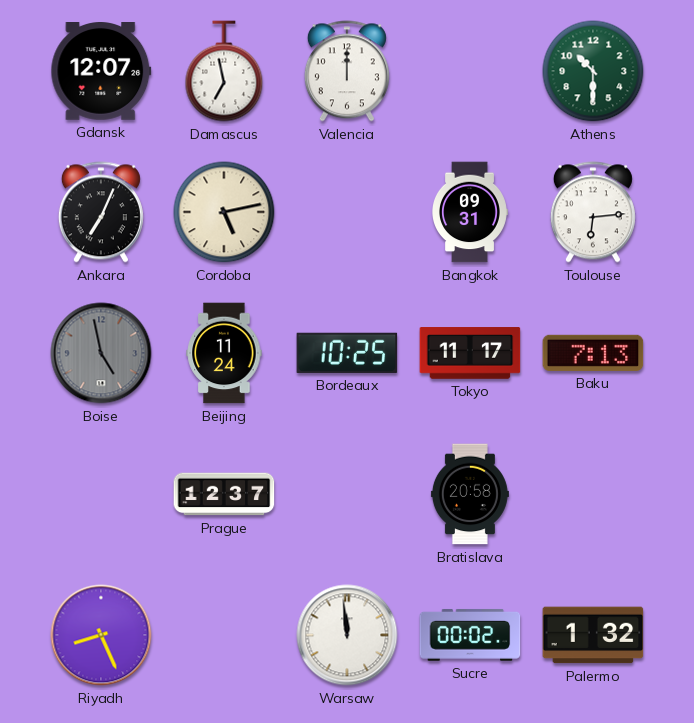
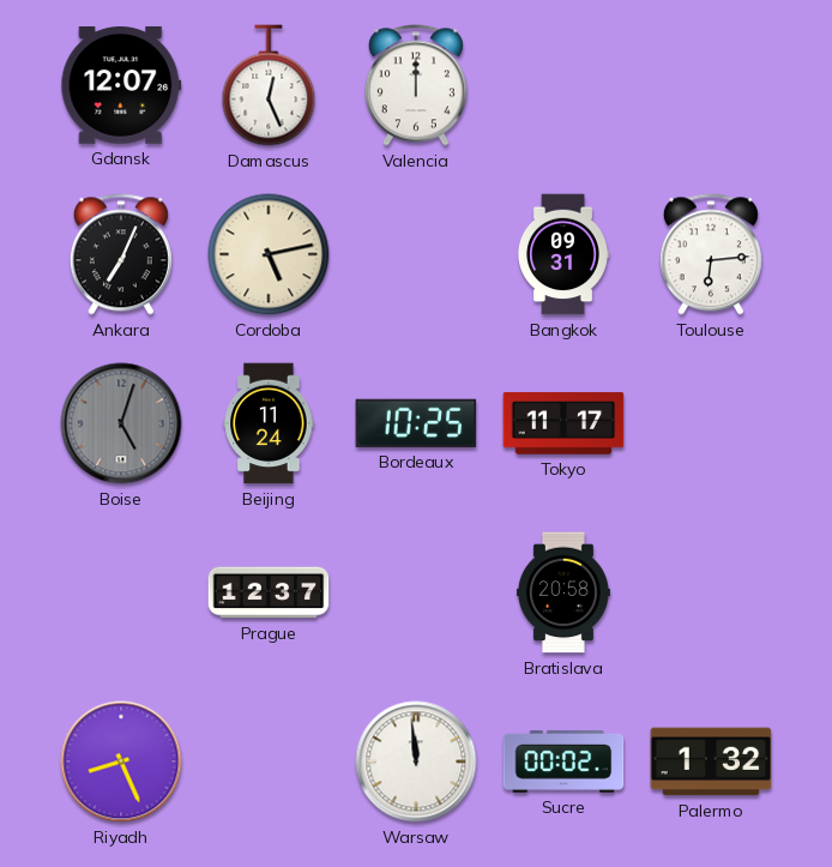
Damascus: 6:58 -> 12:26 (269, 85)
Athens: 10:30 -> none (593, 71)
Boise: 4:58 -> 5:03 (121, 423)
Baku: 7:13 -> none (593, 353)
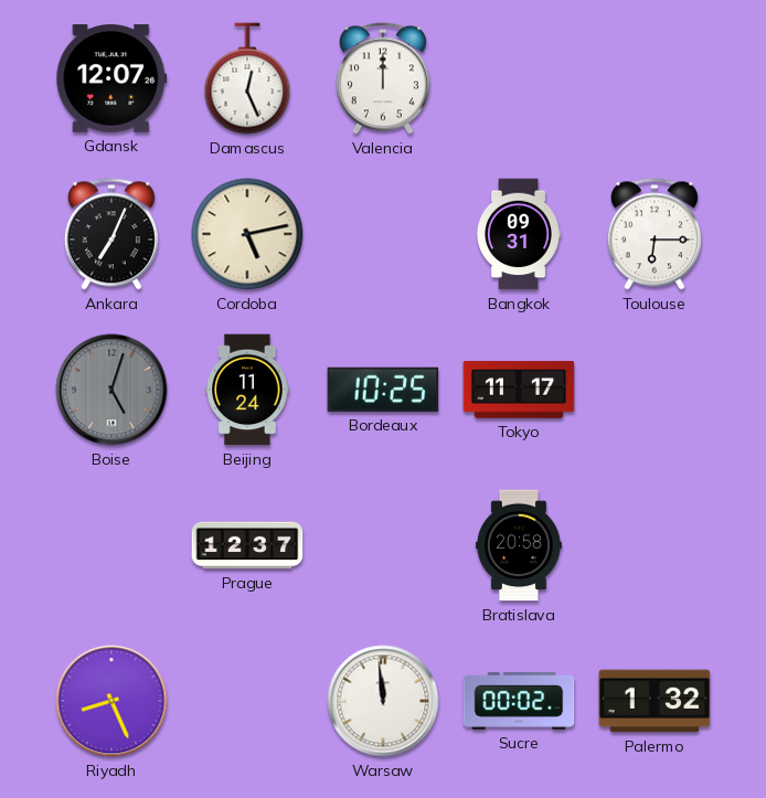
Toulouse: 6:14 -> 6:15 (655, 234)
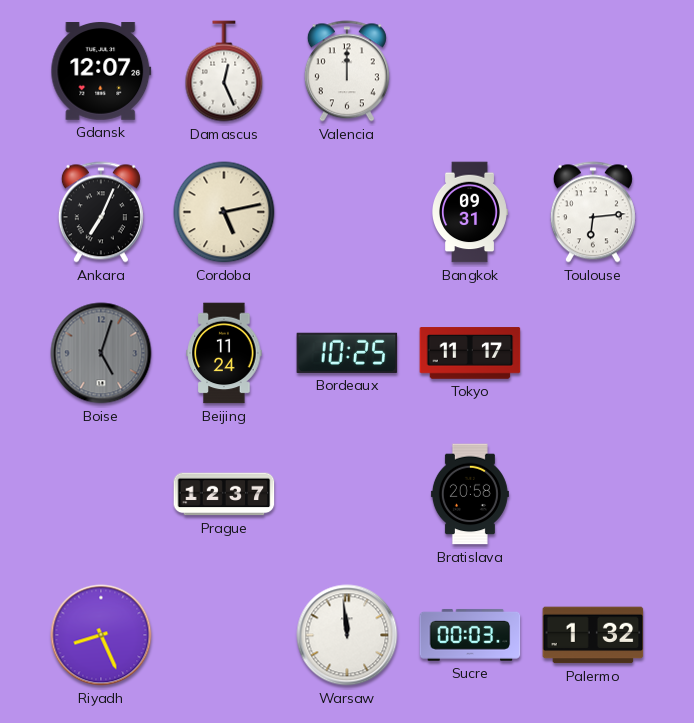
Toulouse: 6:15 -> 6:14 (593, 212)
Sucre: 00:02 -> 00:03 (470, 635)
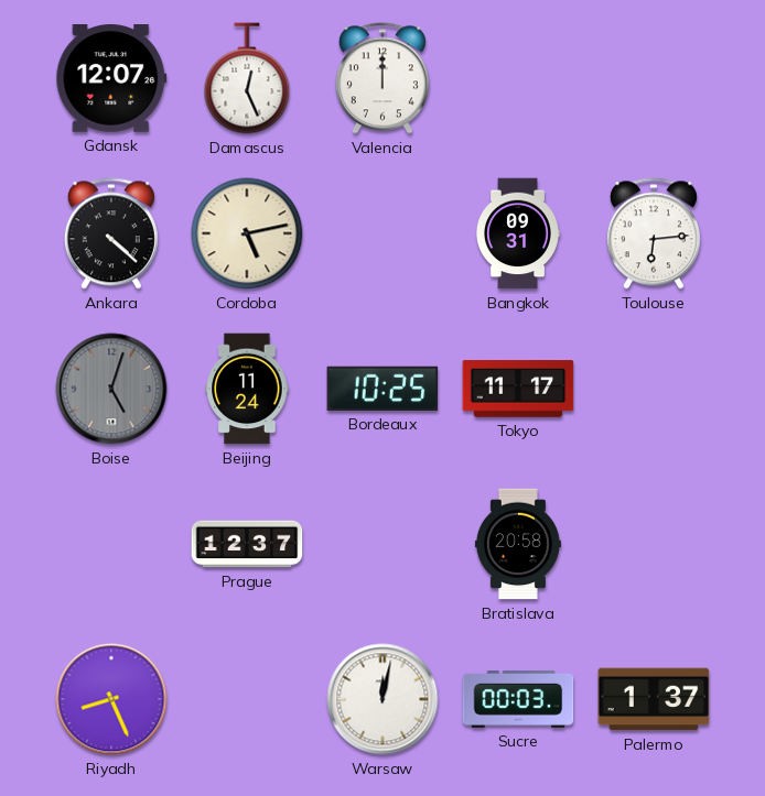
Ankara: 7:04 -> 4:22 (111, 233)
Warsaw: 11:59 -> 12:02 (382, 699)
Palermo: 1:32 -> 1:37 (654, 699)
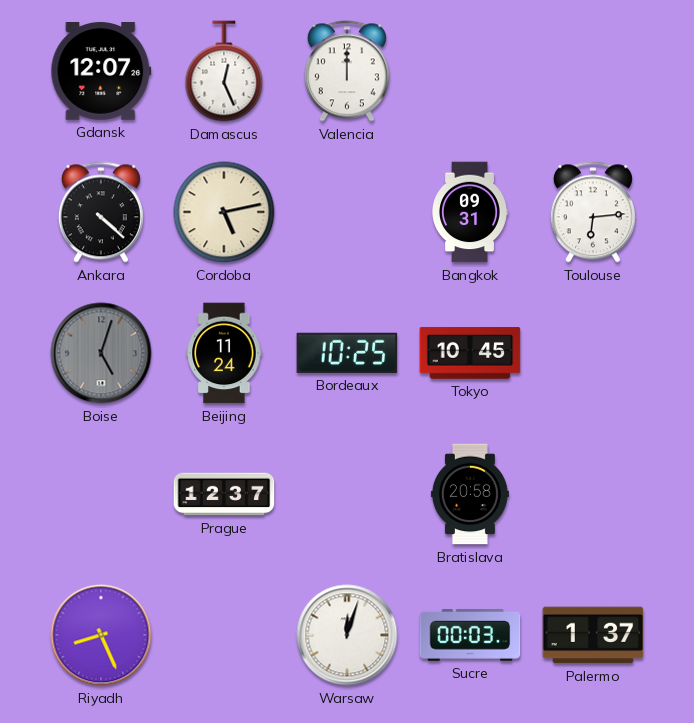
Tokyo: 11:17 -> 10:45 (470, 353)
Warsaw: 12:02 -> 12:03 (347, 635)
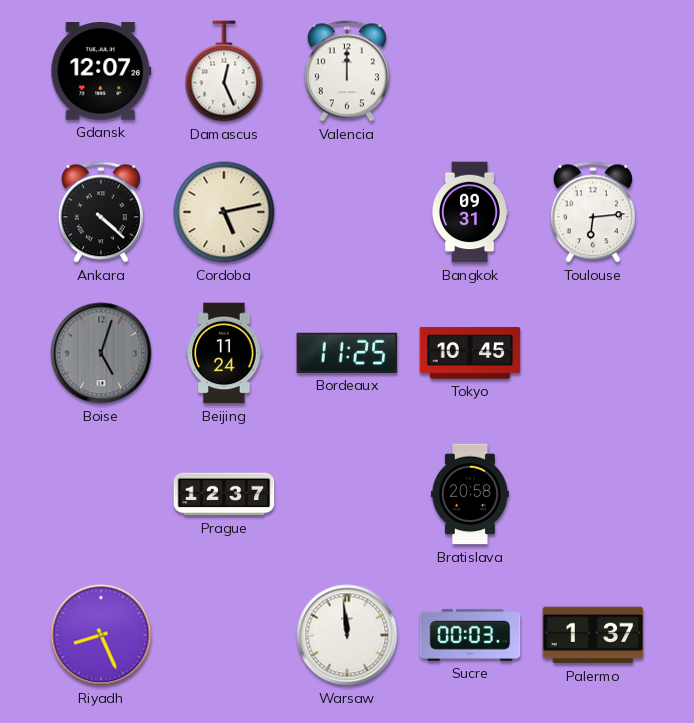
Bordeaux: 10:25 -> 11:25 (347, 353)
Warsaw: 12:03 -> 11:59 (347, 635)
